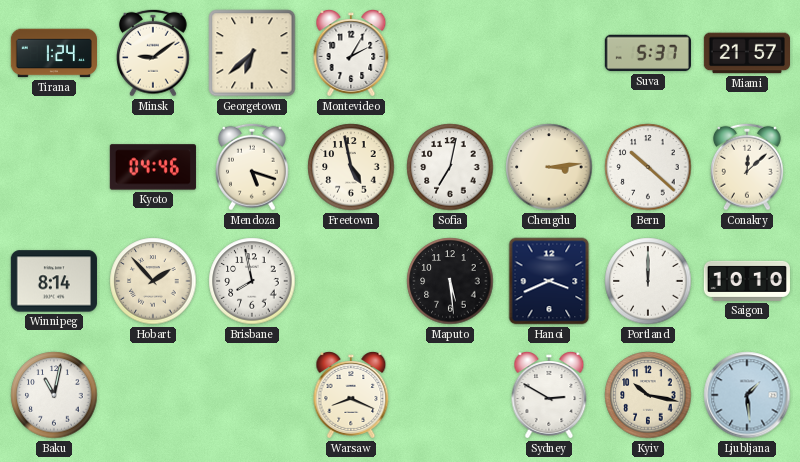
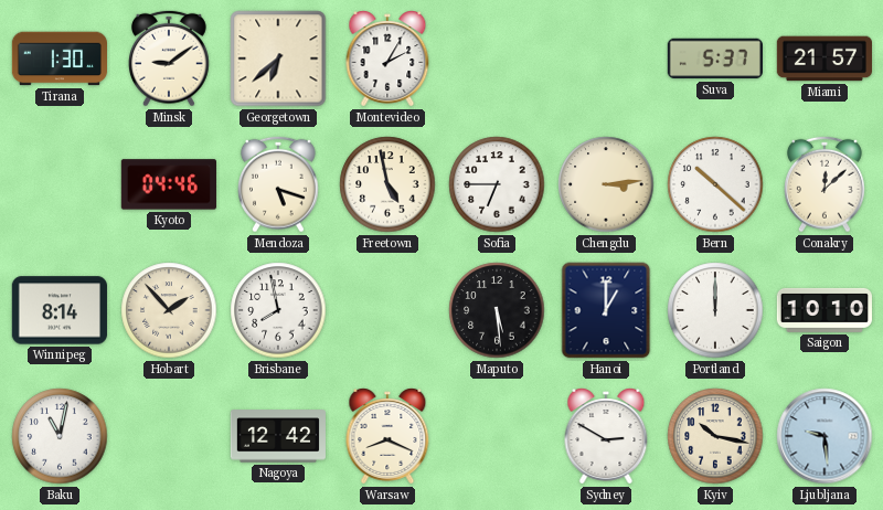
Tirana: 1:24 -> 1:30 (58, 59)
Sofia: 7:02 -> 6:45 (497, 184)
Hanoi: 3:41 -> 1:00 (606, 310)
Nagoya: none -> 12:42 (278, 436)
Ljubljana: 1:29 -> 9:29 (825, 436)
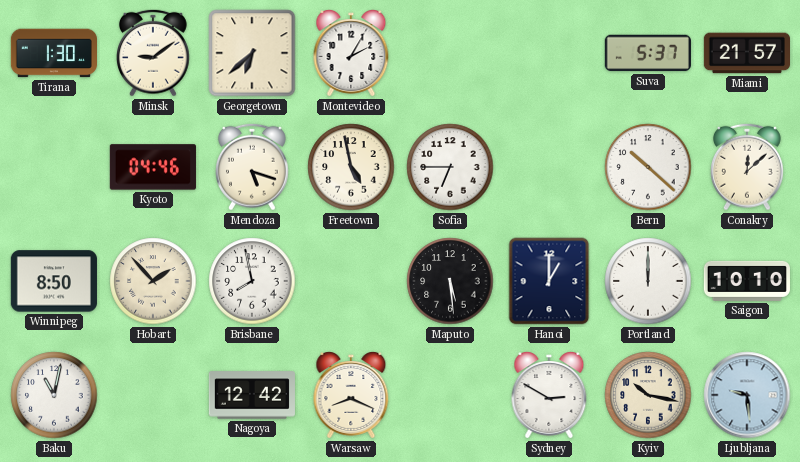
Chengdu: 3:14 -> none (606, 184)
Winnipeg: 8:14 -> 8:50 (54, 281)
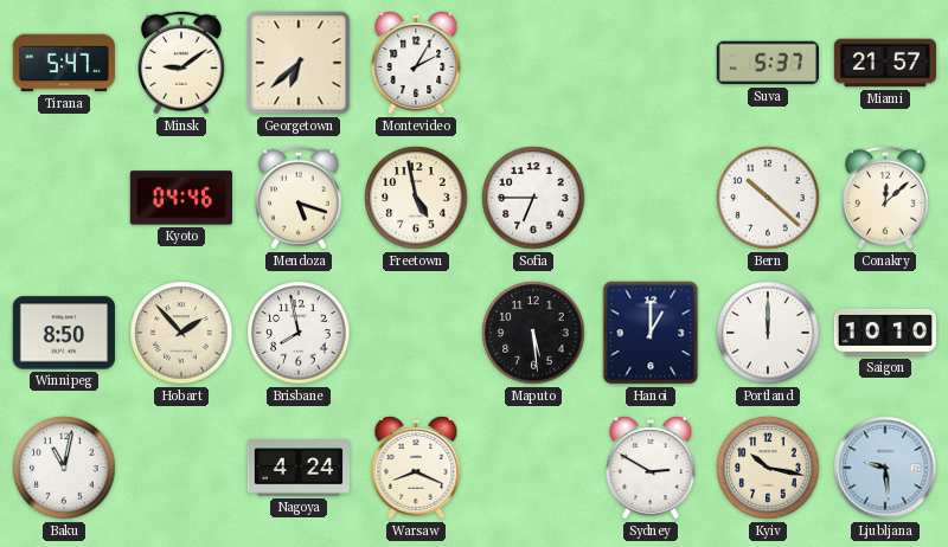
Tirana: 1:30 -> 5:47 (63, 63)
Nagoya: 12:42 -> 4:24 (299, 468)
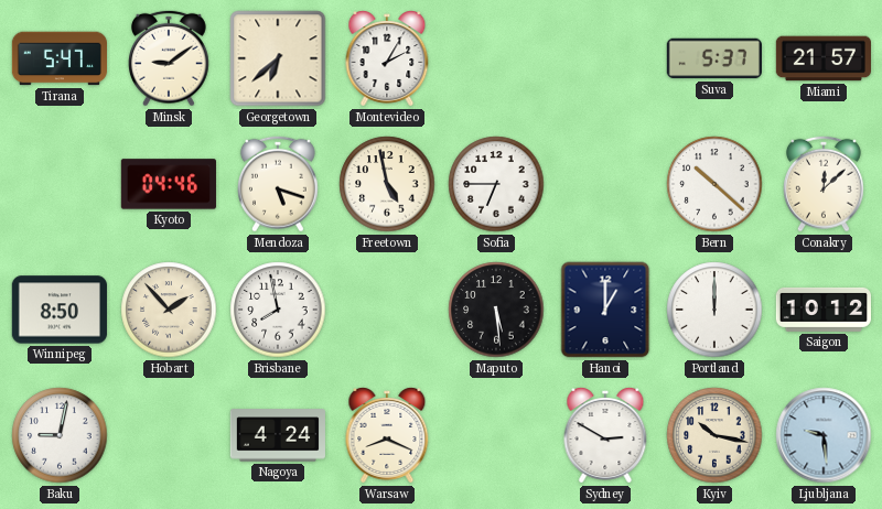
Saigon: 10:10 -> 10:12 (824, 310)
Baku: 11:02 -> 9:02 (60, 435)
